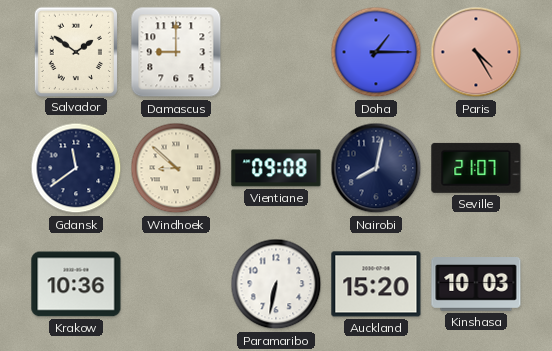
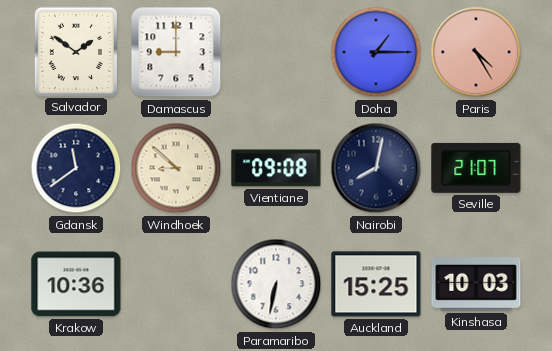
Auckland: 15:20 -> 15:25 (376, 284)
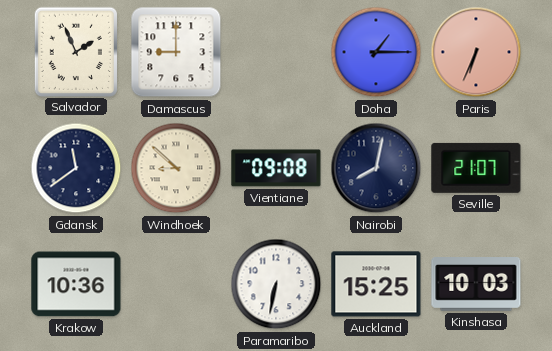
Salvador: 1:51 -> 1:56 (75, 51)
Paris: 4:25 -> 6:34 (476, 52)
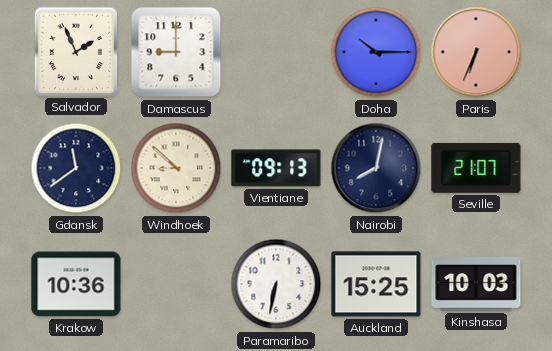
Doha: 1:15 -> 10:15 (376, 52)
Vientiane: 09:08 -> 09:13 (276, 168)
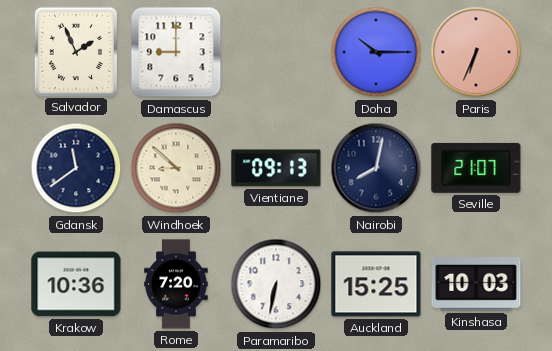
Rome: none -> 7:20 (176, 284)
